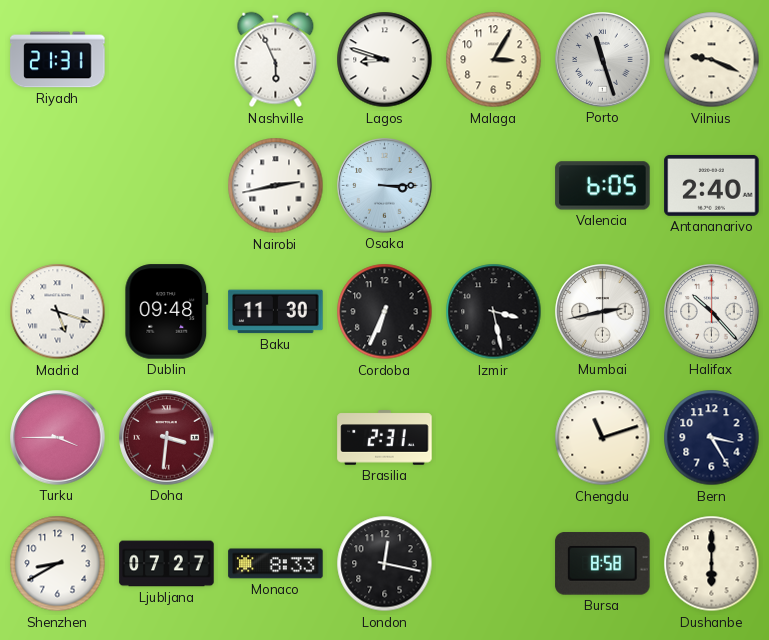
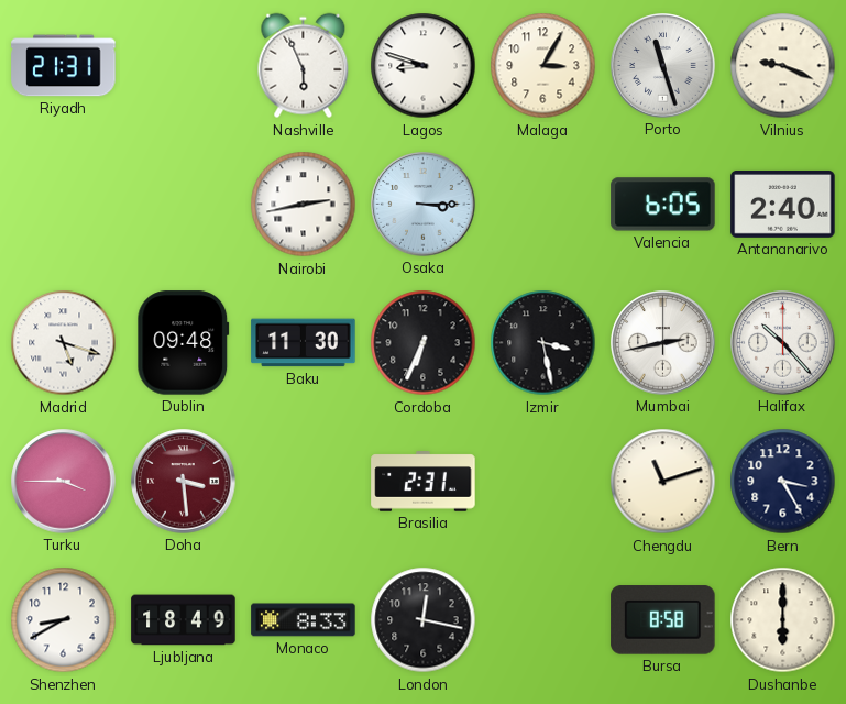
Doha: 3:31 -> 3:29 (184, 482)
Ljubljana: 07:27 -> 18:49 (184, 620)
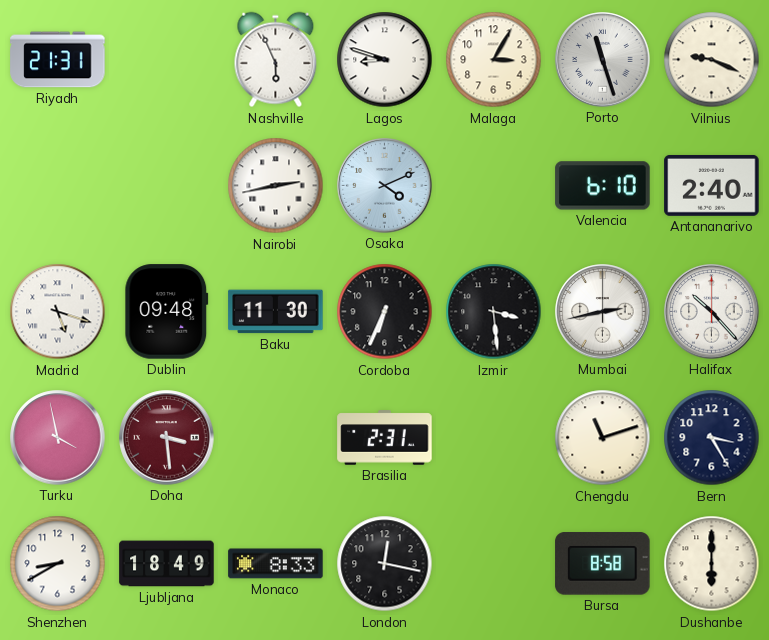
Osaka: 3:15 -> 4:11 (385, 186)
Valencia: 6:05 -> 6:10 (603, 186)
Izmir: 3:28 -> 3:29 (494, 312)
Turku: 3:45 -> 3:58 (58, 438)
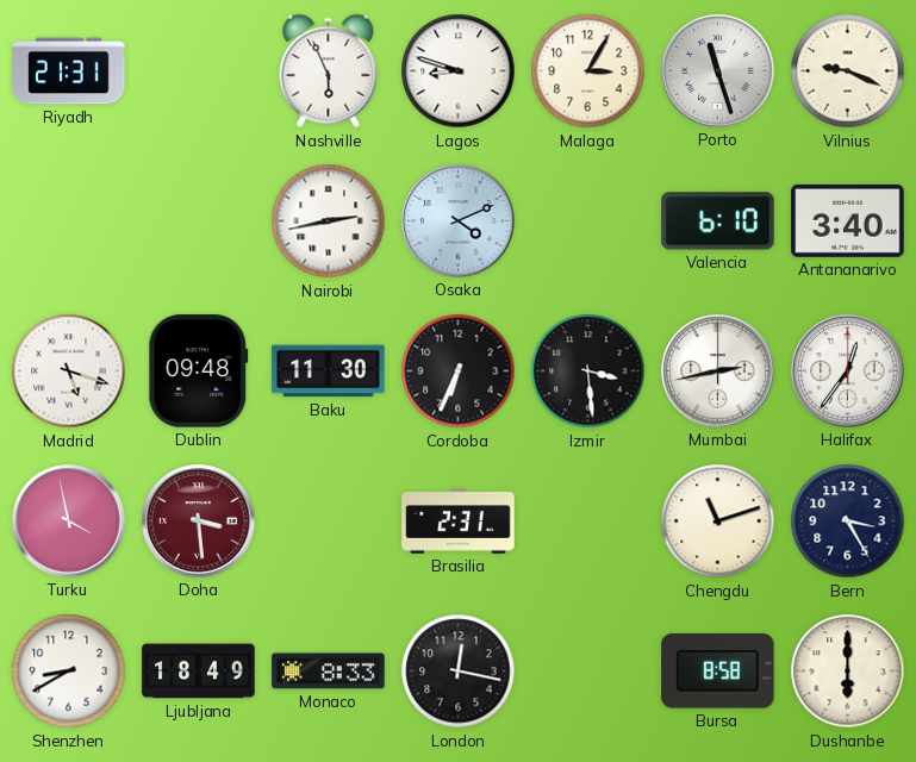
Antananarivo: 2:40 -> 3:40 (848, 220)
Halifax: 10:23 -> 12:36 (848, 371)
